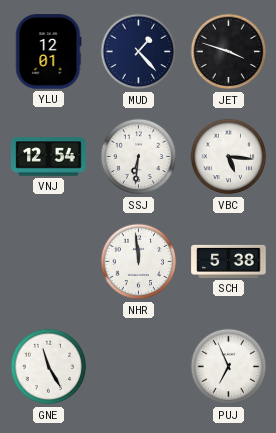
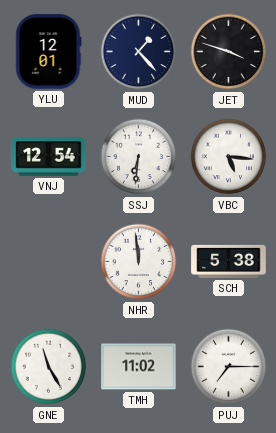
TMH: none -> 11:02 (139, 367)
PUJ: 6:56 -> 7:15 (229, 367)
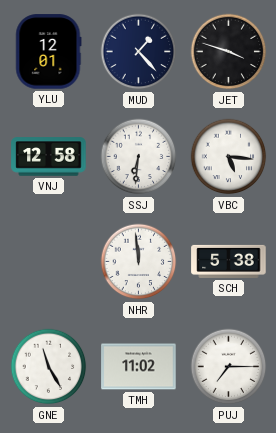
VNJ: 12:54 -> 12:58 (49, 157)
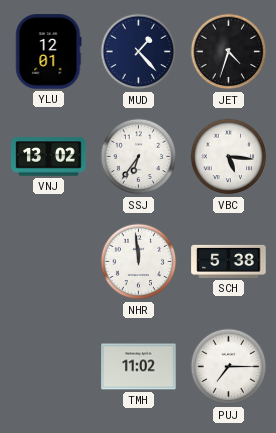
JET: 3:48 -> 4:33 (229, 52)
VNJ: 12:58 -> 13:02 (49, 157)
SSJ: 6:31 -> 6:36 (139, 157)
GNE: 11:25 -> none (49, 367)
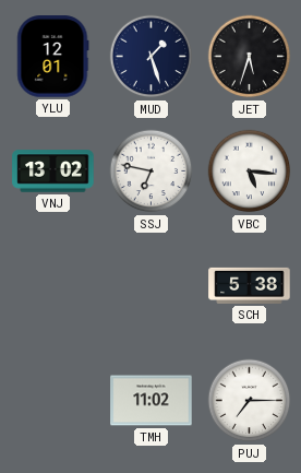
MUD: 1:23 -> 1:27 (152, 57)
JET: 4:33 -> 5:33 (250, 57)
SSJ: 6:36 -> 6:47 (152, 172)
NHR: 11:59 -> none (139, 262)
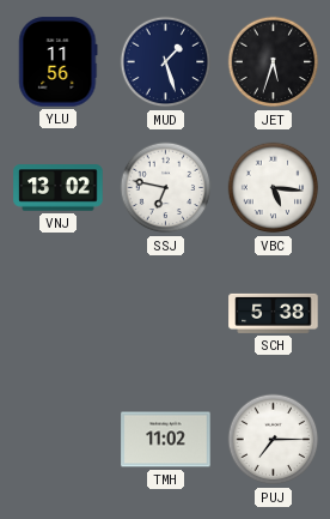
YLU: 12:01 -> 11:56 (59, 62)
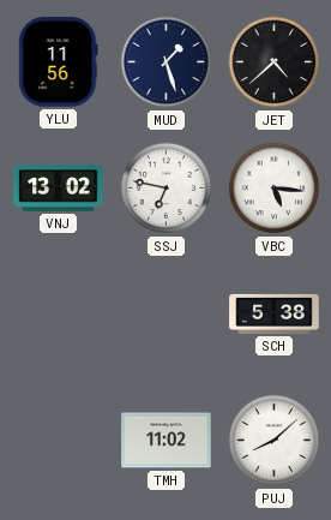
JET: 5:33 -> 4:38 (275, 62)
PUJ: 7:15 -> 8:08 (275, 441)
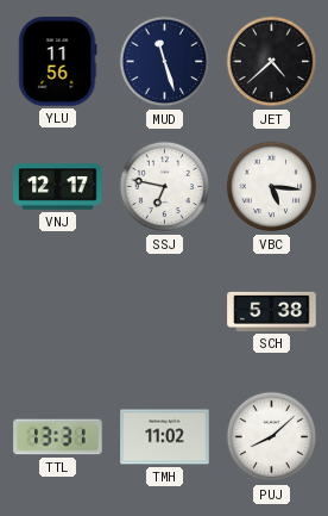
MUD: 1:27 -> 11:27 (165, 62)
VNJ: 13:02 -> 12:17 (58, 187)
TTL: none -> 13:31 (58, 437)
